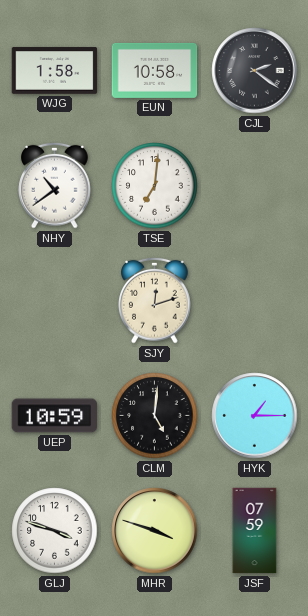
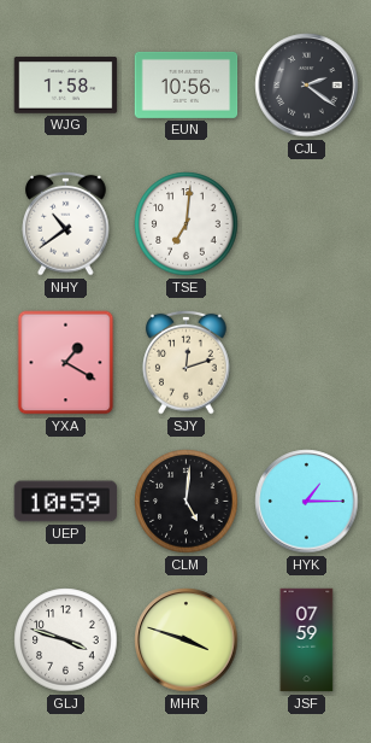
EUN: 10:58 -> 10:56 (187, 84)
YXA: none -> 1:20 (66, 363)
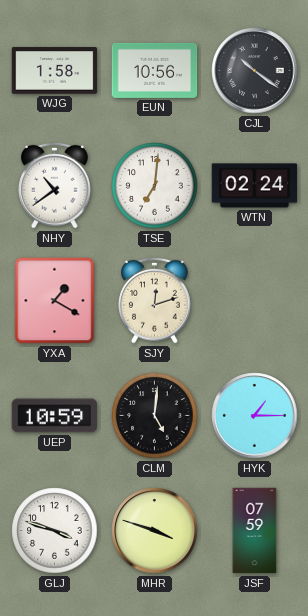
CJL: 2:21 -> 10:21 (255, 71)
WTN: none -> 02:24 (255, 186)
